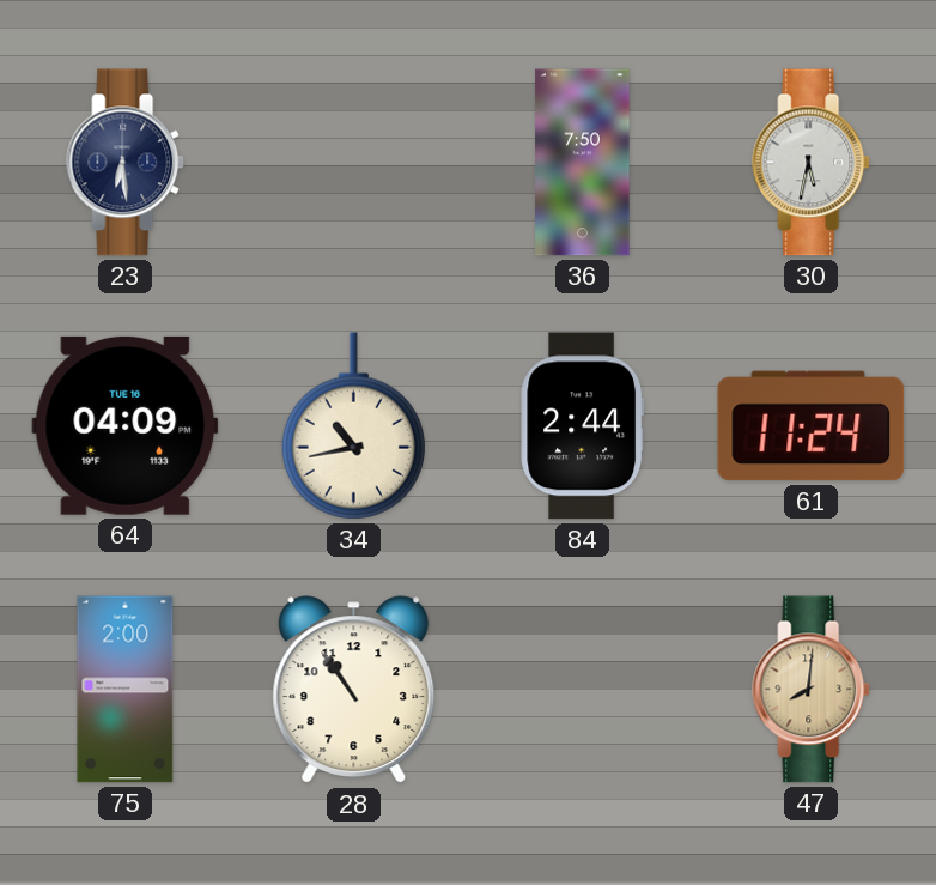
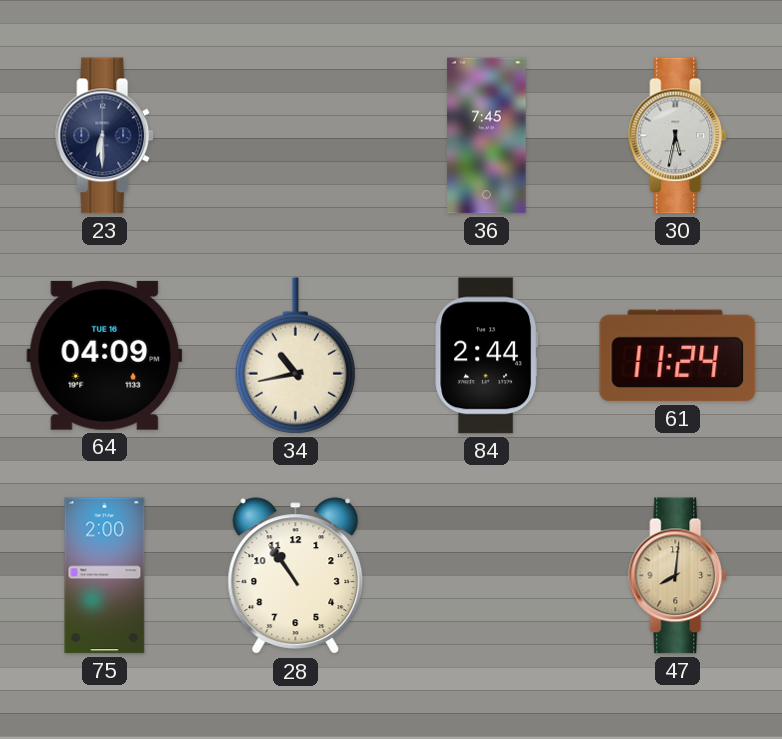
23: 6:29 -> 6:30 (105, 136)
36: 7:50 -> 7:45 (487, 136)
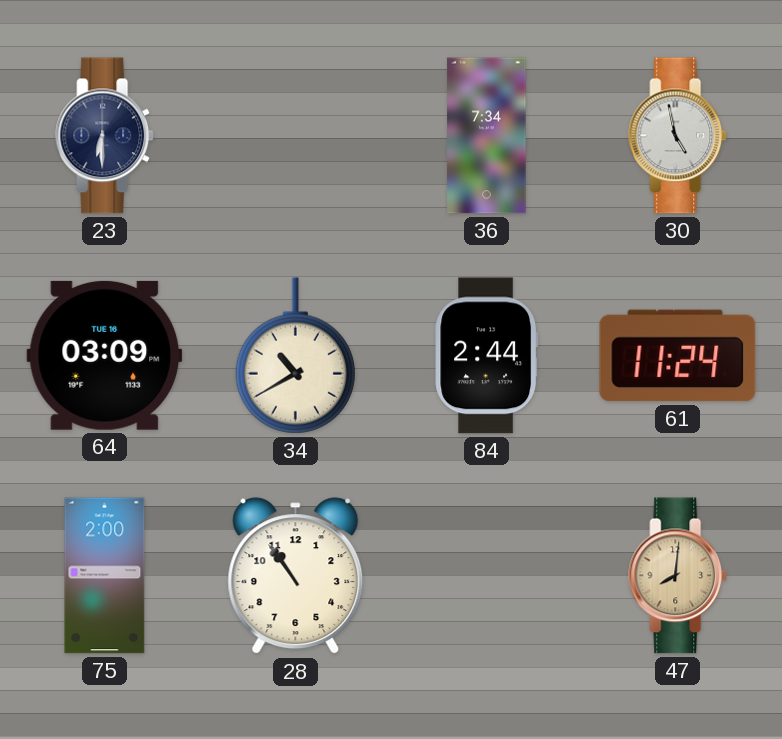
36: 7:45 -> 7:34 (487, 136)
30: 5:32 -> 4:58 (678, 136)
64: 04:09 -> 03:09 (105, 355)
34: 10:43 -> 10:40 (295, 356)
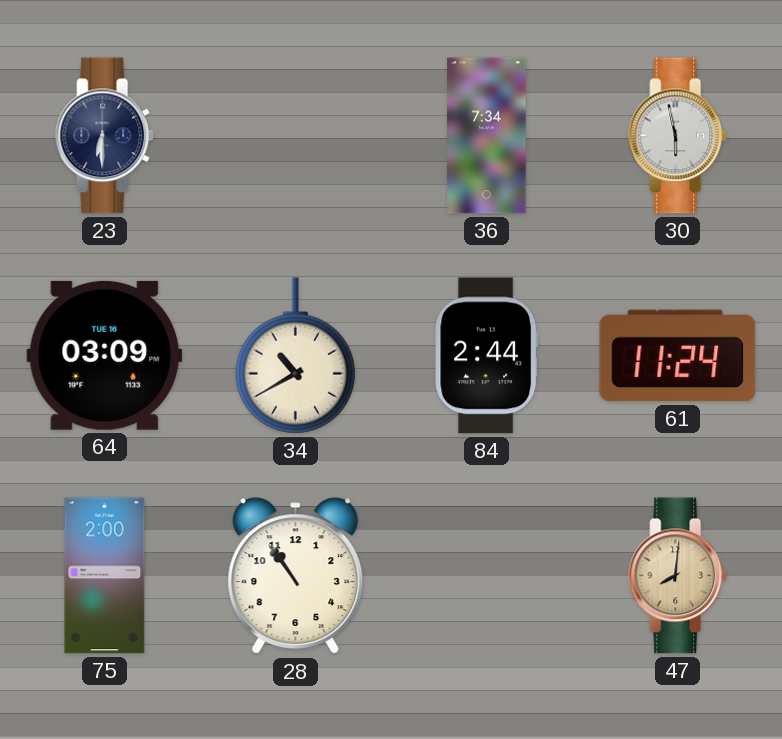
30: 4:58 -> 5:58 (678, 136)
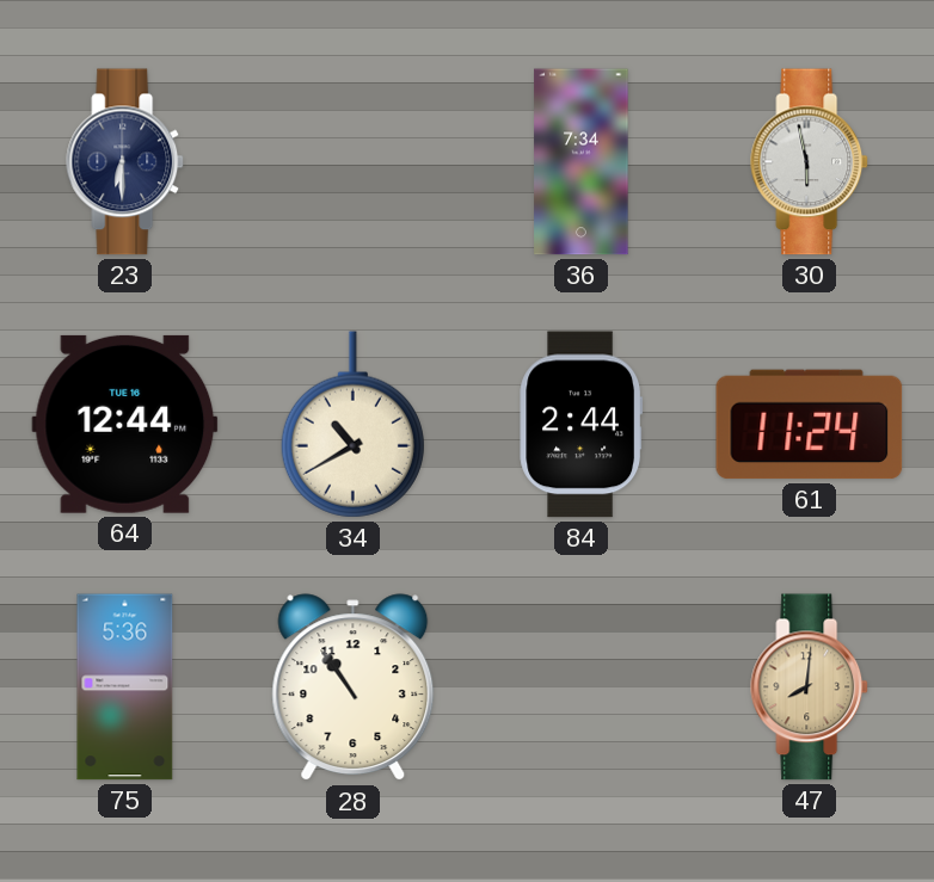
64: 03:09 -> 12:44 (125, 424)
75: 2:00 -> 5:36 (125, 687)
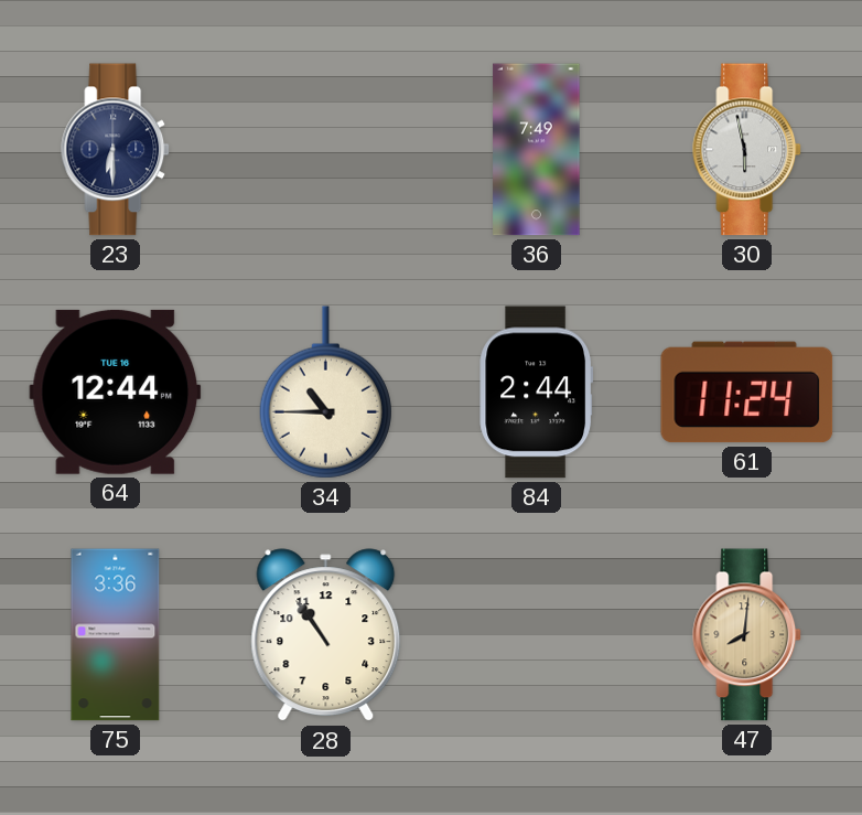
36: 7:34 -> 7:49 (537, 150)
34: 10:40 -> 10:45 (325, 393)
75: 5:36 -> 3:36 (116, 635)
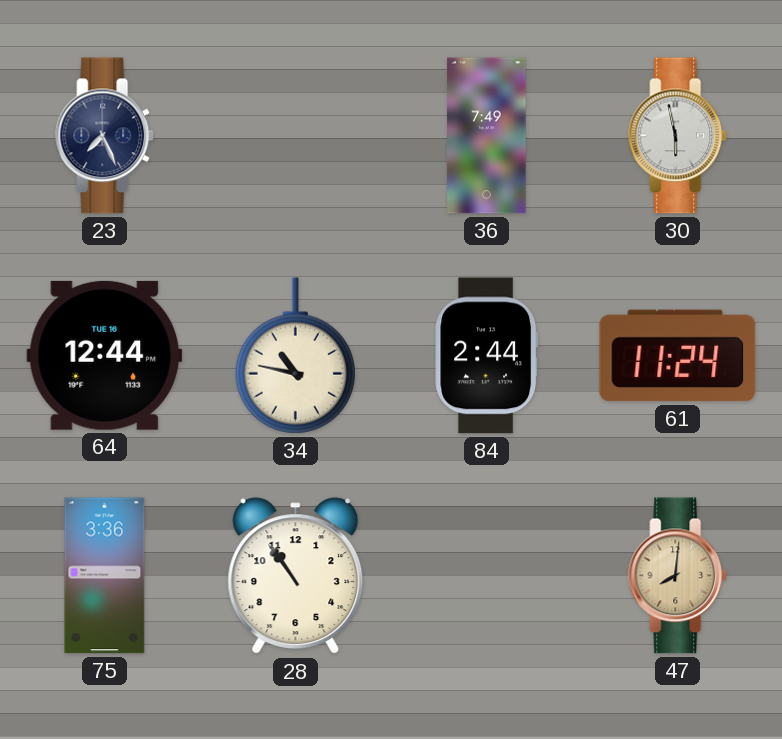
23: 6:30 -> 7:26 (105, 136)
34: 10:45 -> 10:47 (295, 356)
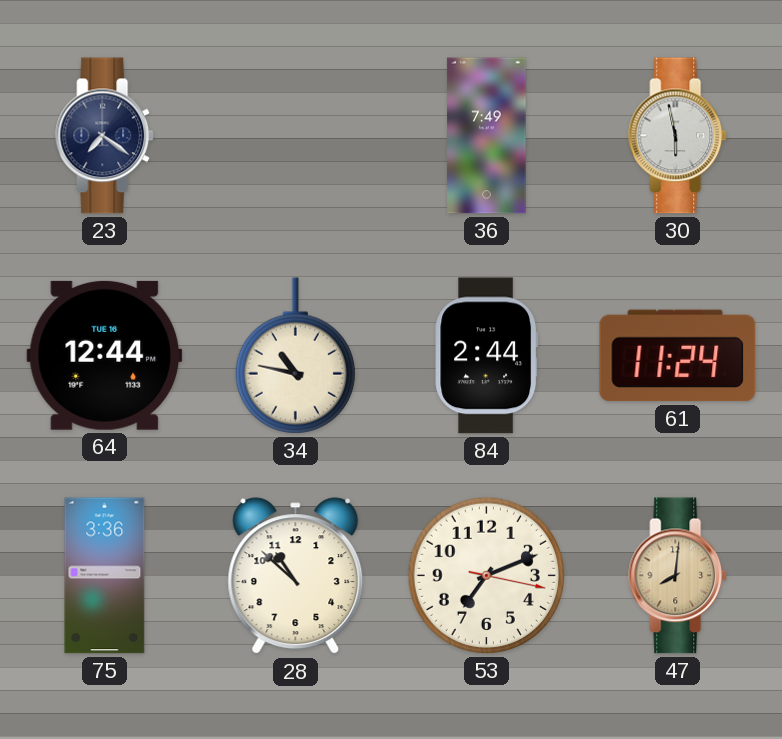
23: 7:26 -> 7:21 (105, 136)
28: 10:54 -> 10:52 (296, 576)
53: none -> 7:11 (486, 575)
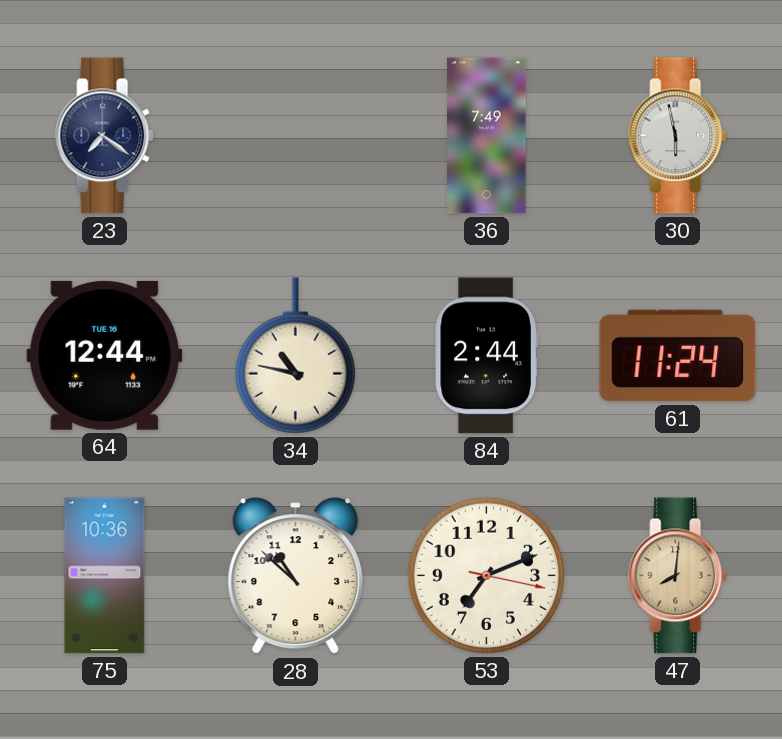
75: 3:36 -> 10:36 (105, 576)
